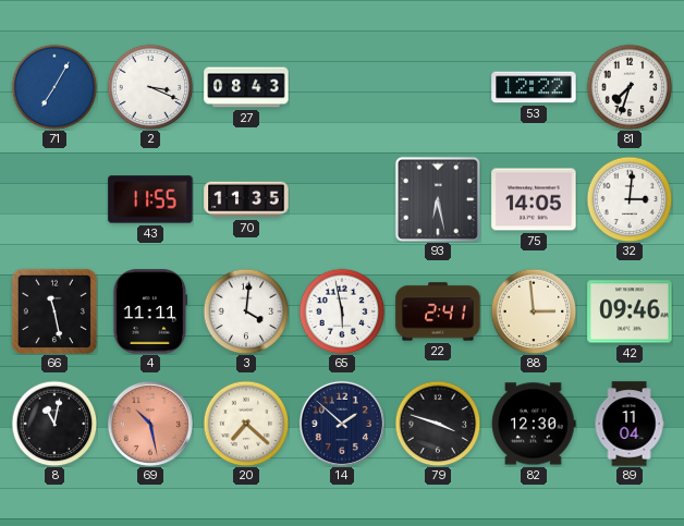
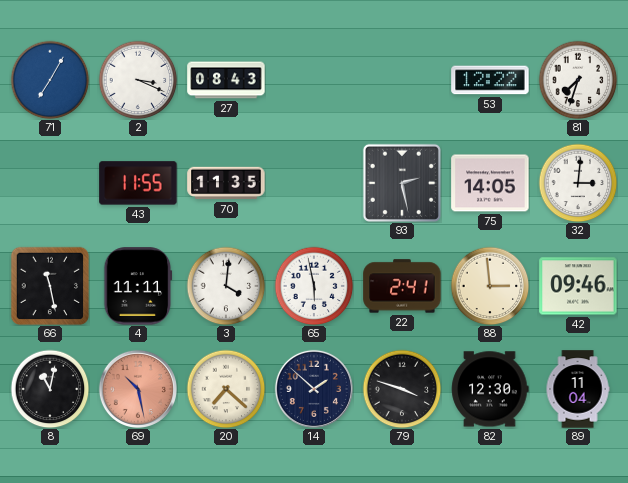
93: 6:28 -> 2:28 (402, 183)
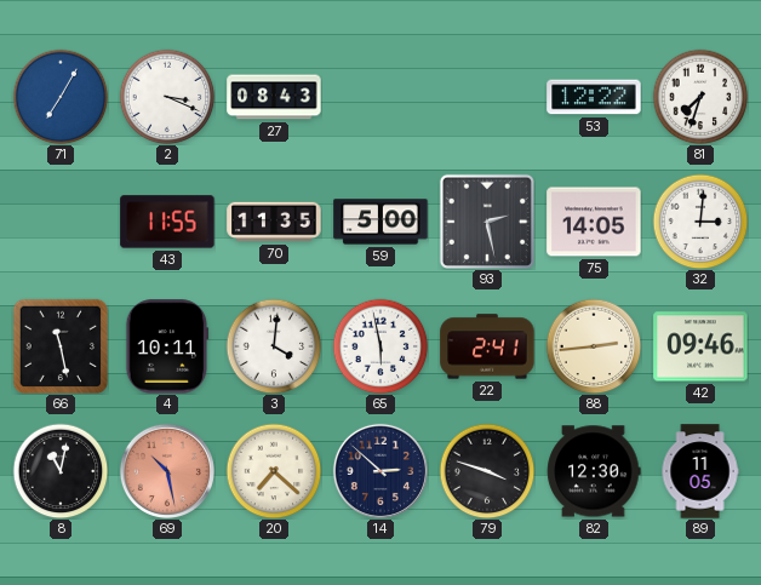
59: none -> 5:00 (380, 222)
4: 11:11 -> 10:11 (167, 346)
88: 2:59 -> 2:44 (594, 346)
14: 1:52 -> 2:52 (380, 471)
89: 11:04 -> 11:05 (700, 471)
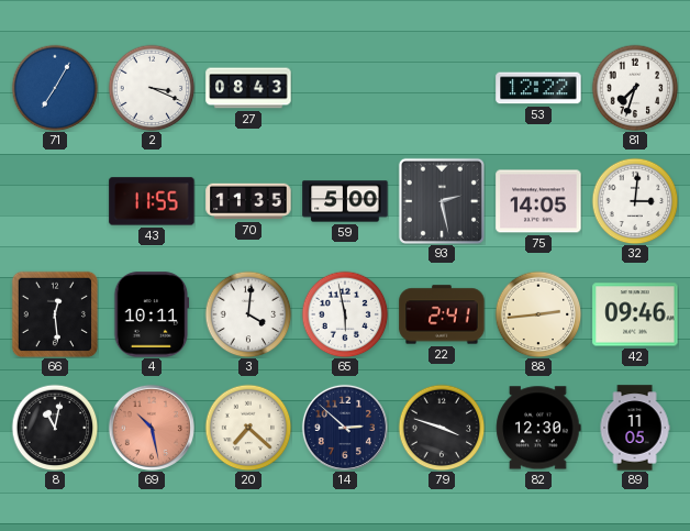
66: 11:28 -> 12:29 (55, 314)
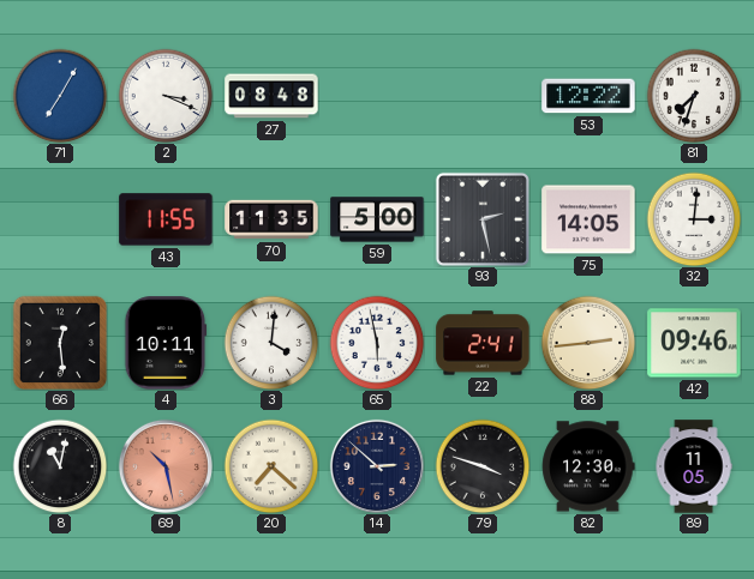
27: 08:43 -> 08:48 (271, 96)
